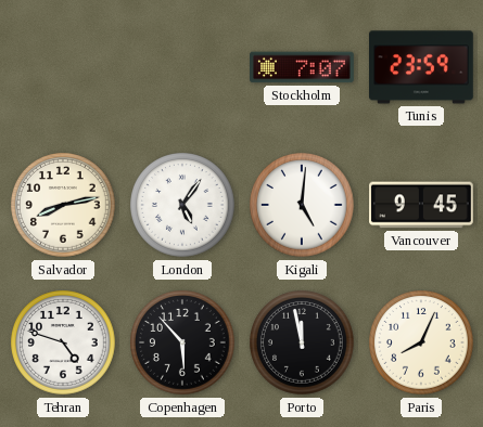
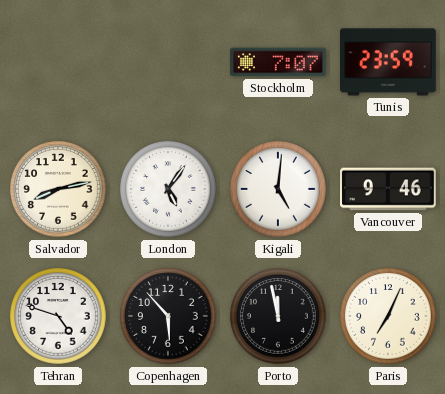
Vancouver: 9:45 -> 9:46 (389, 189)
Paris: 8:04 -> 7:04 (388, 316)
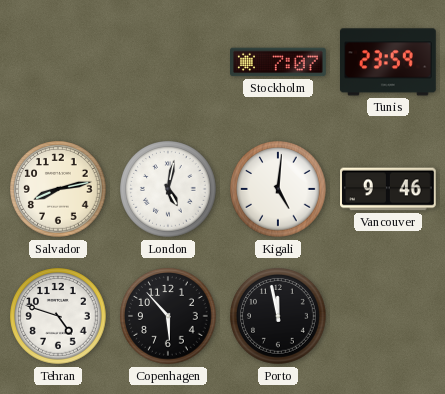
London: 5:06 -> 5:02 (168, 189)
Paris: 7:04 -> none (388, 316)
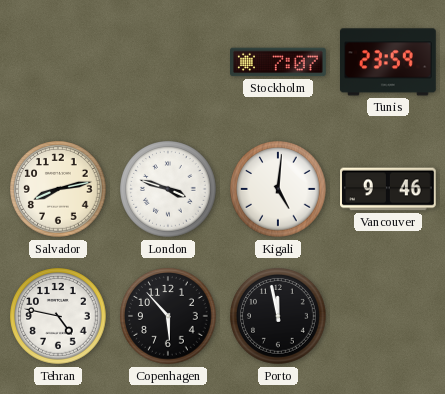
London: 5:02 -> 3:48 (168, 189)
Tehran: 4:48 -> 4:47 (58, 316)
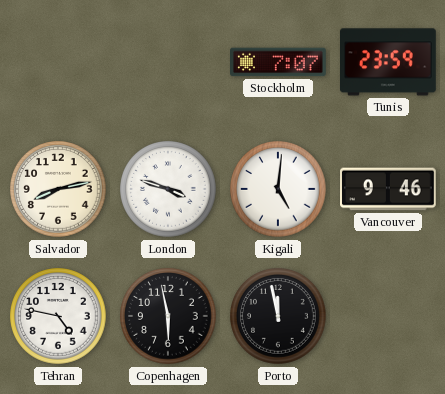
Copenhagen: 5:53 -> 5:58 (168, 316)
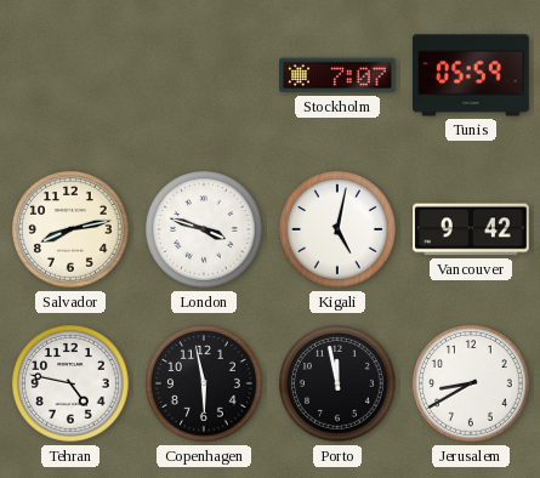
Tunis: 23:59 -> 05:59 (472, 75)
Kigali: 5:01 -> 5:02 (337, 229)
Vancouver: 9:46 -> 9:42 (472, 229)
Jerusalem: none -> 8:40 (471, 383)
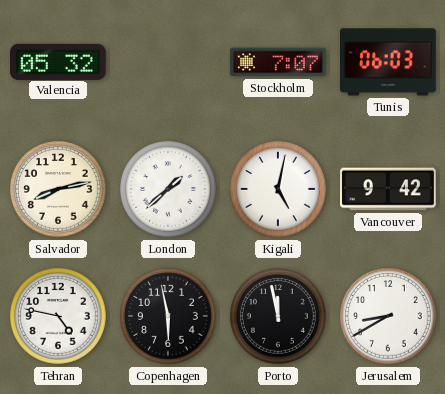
Valencia: none -> 05:32 (59, 61)
Tunis: 05:59 -> 06:03 (389, 62)
London: 3:48 -> 1:38 (168, 189)
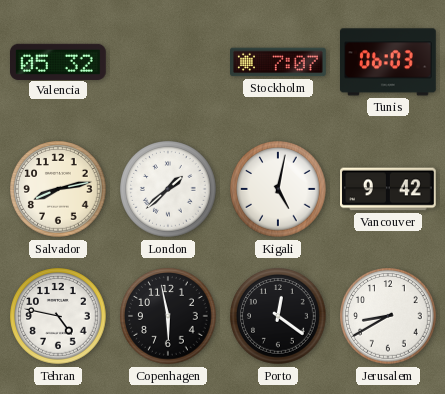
Porto: 11:58 -> 12:21 (278, 316)
